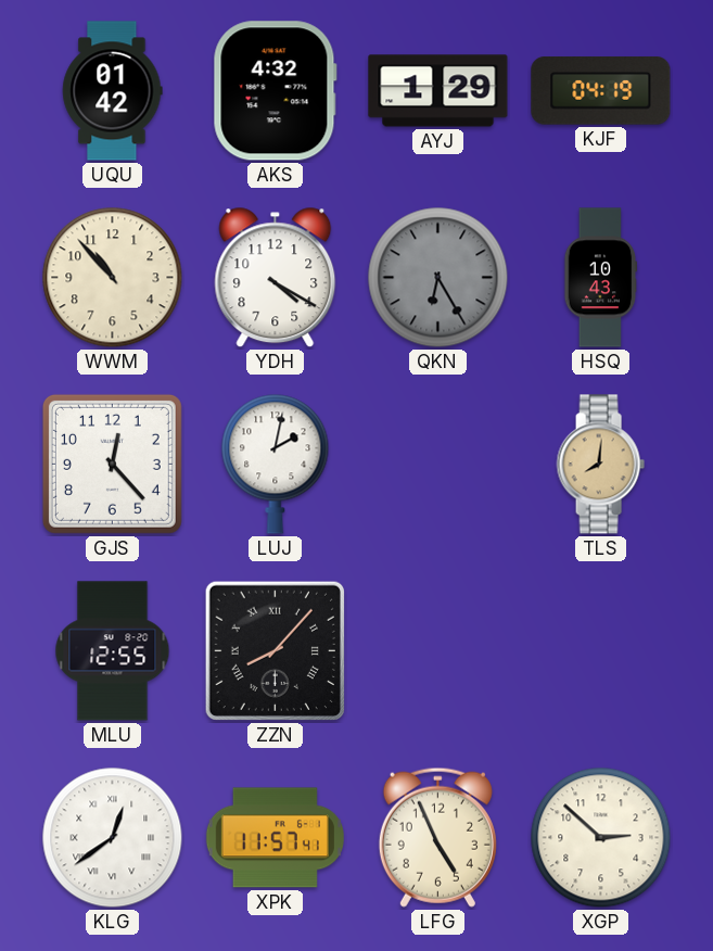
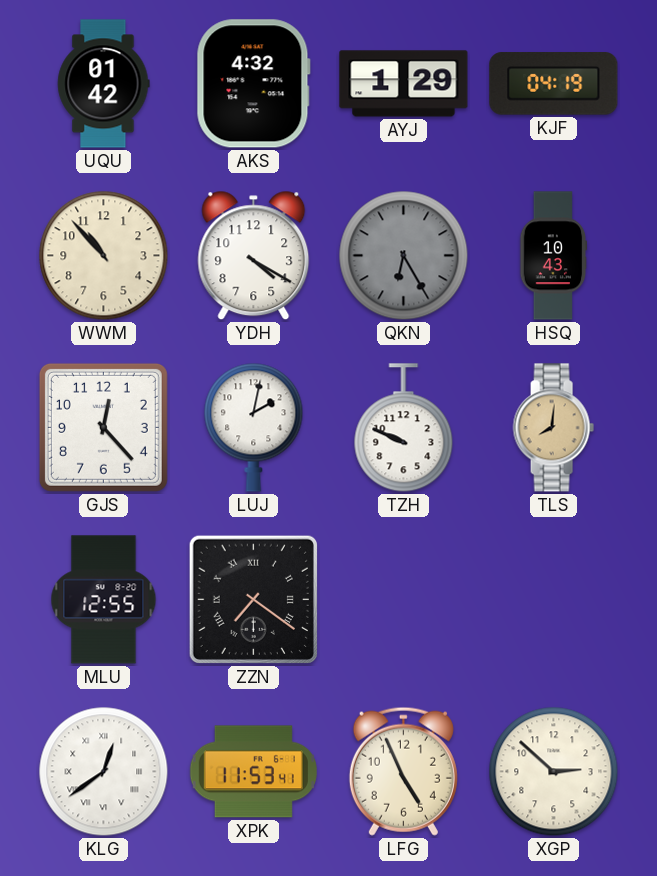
TZH: none -> 9:49 (404, 428)
ZZN: 8:07 -> 7:21 (253, 599)
XPK: 11:57 -> 11:53 (253, 772)
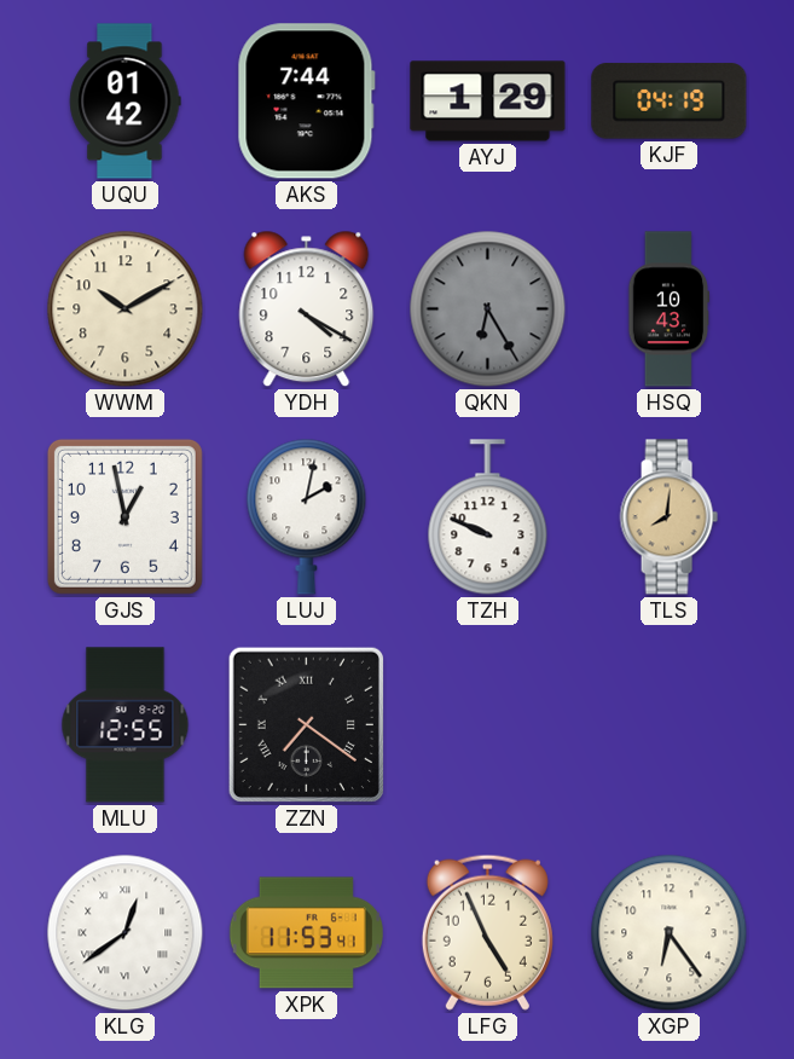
AKS: 4:32 -> 7:44 (306, 102)
WWM: 10:53 -> 10:10 (126, 309)
GJS: 12:23 -> 12:58 (124, 516)
XGP: 2:52 -> 6:24 (670, 933)
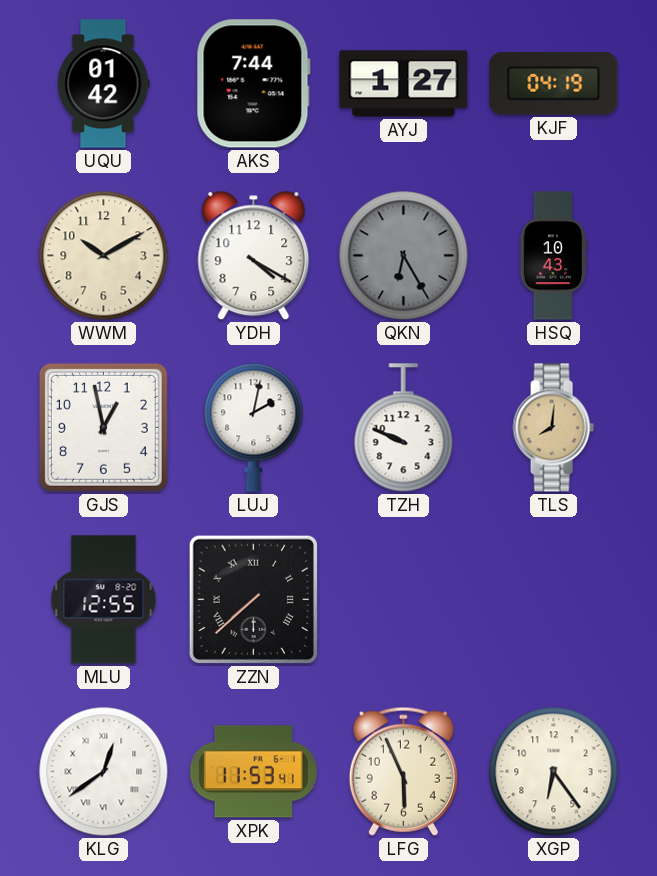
AYJ: 1:29 -> 1:27 (404, 84)
ZZN: 7:21 -> 7:38 (253, 599)
LFG: 4:56 -> 5:56 (403, 771)
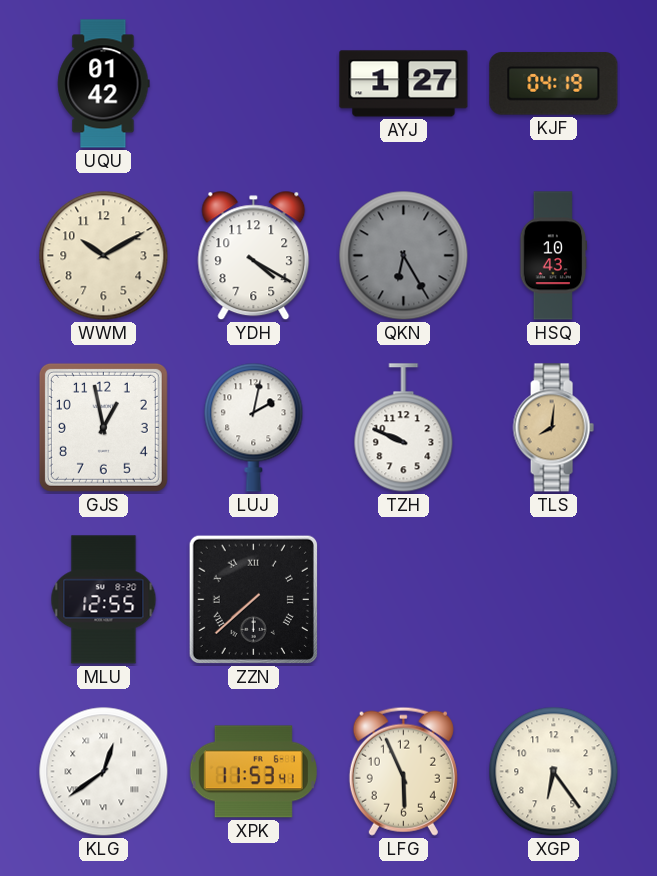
AKS: 7:44 -> none (253, 84)
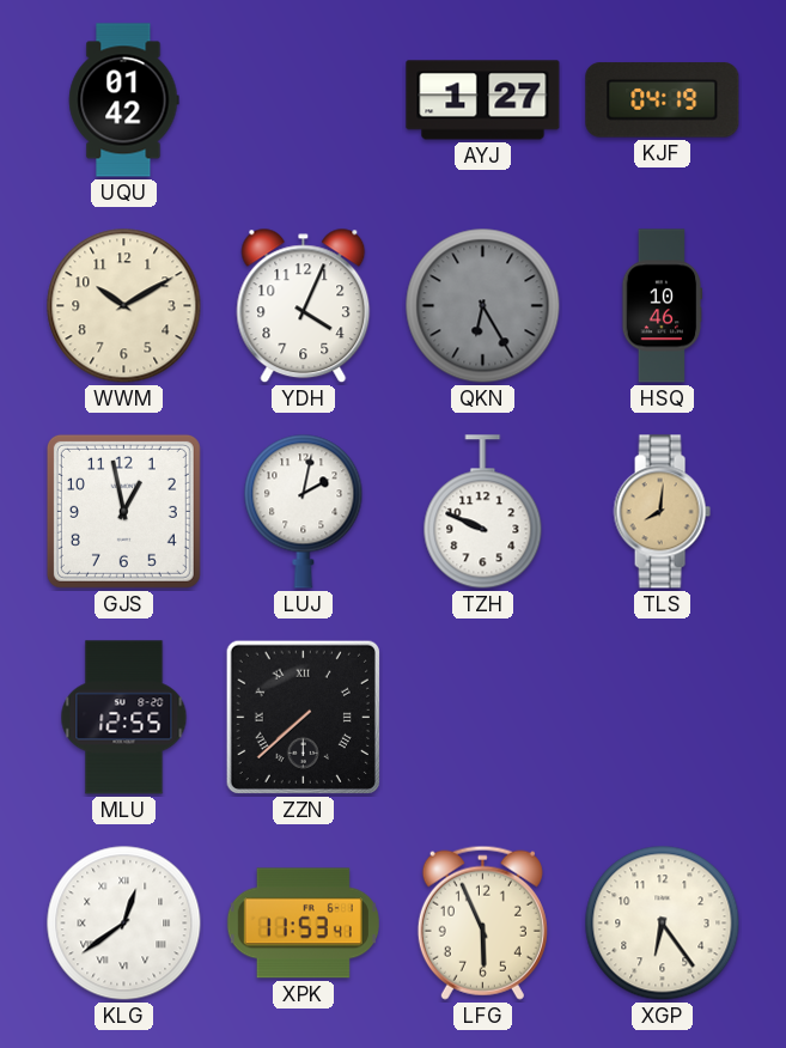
YDH: 4:20 -> 4:04 (304, 306)
HSQ: 10:43 -> 10:46 (663, 306)
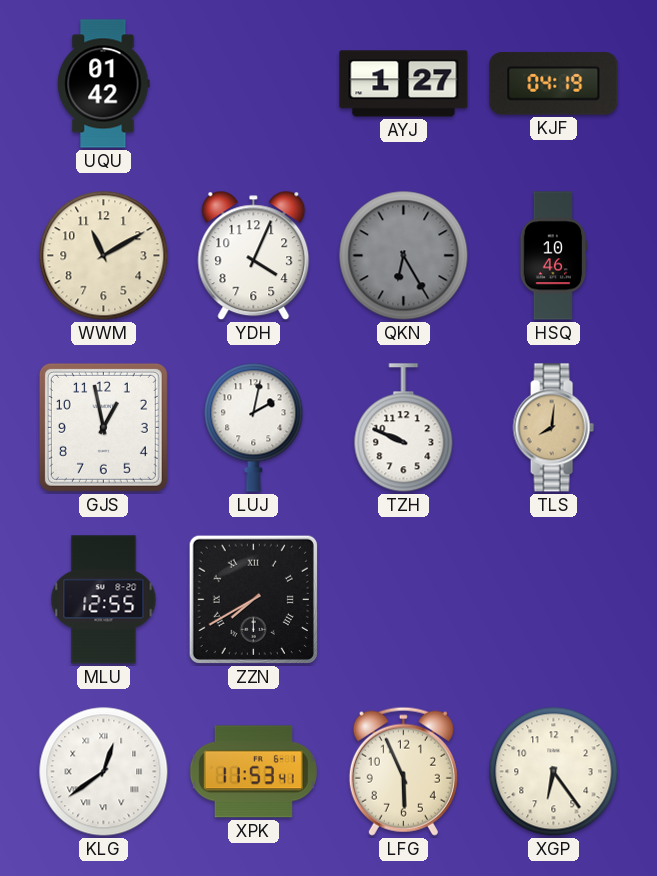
WWM: 10:10 -> 11:10 (104, 256)
ZZN: 7:38 -> 7:40 (253, 599)
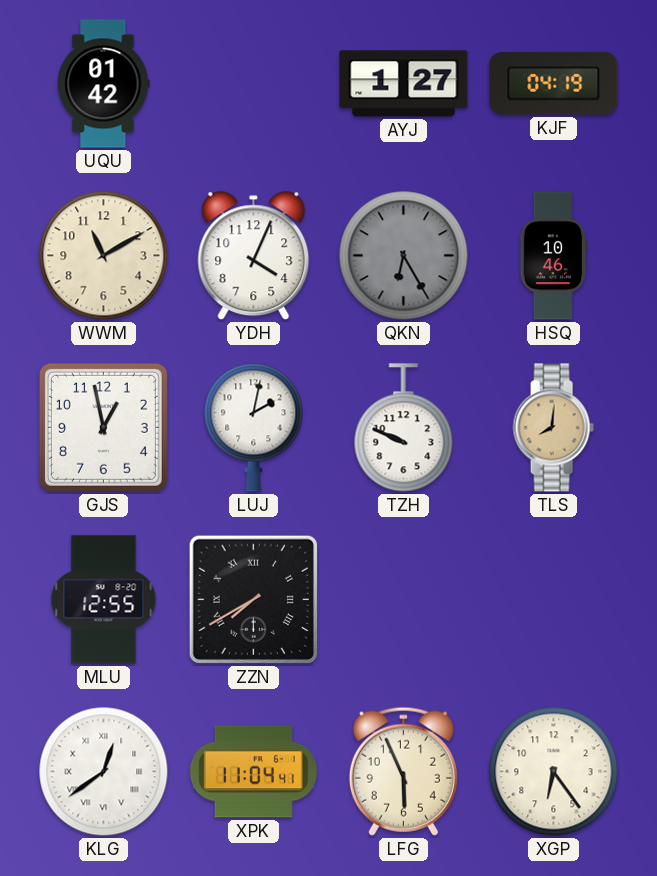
XPK: 11:53 -> 11:04 (253, 772)
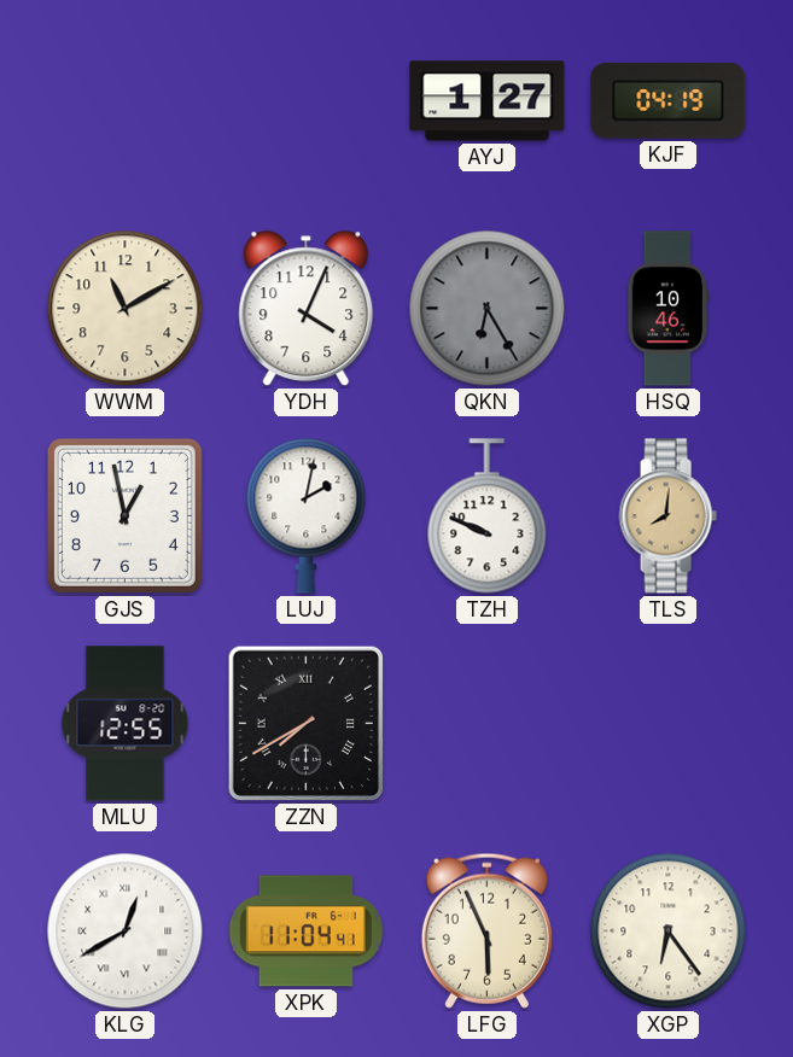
UQU: 01:42 -> none (103, 84)
KLG: 12:39 -> 12:40 (126, 932)
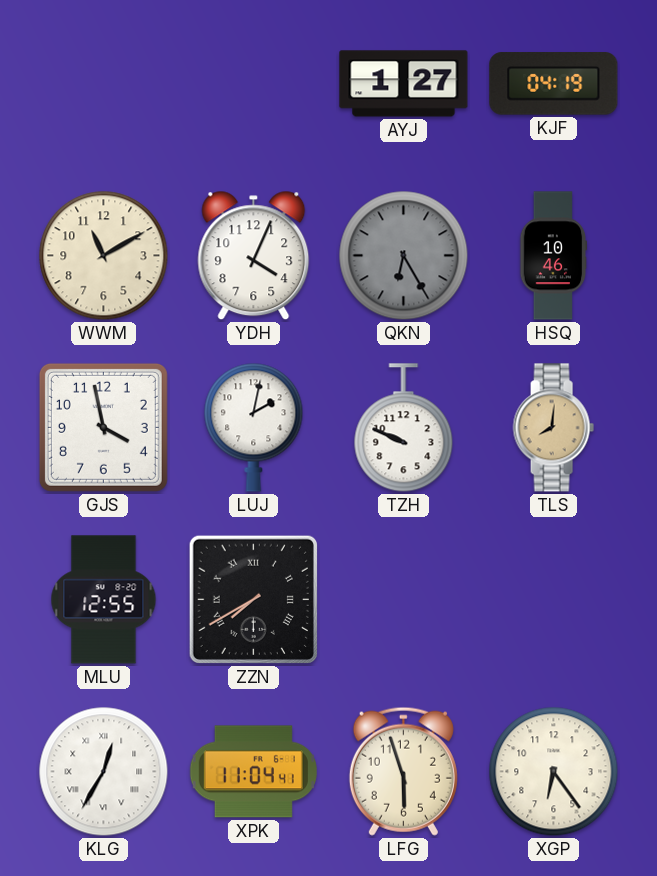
GJS: 12:58 -> 3:58 (103, 427)
KLG: 12:40 -> 12:35 (104, 772)
LFG: 5:56 -> 5:57 (403, 771)
